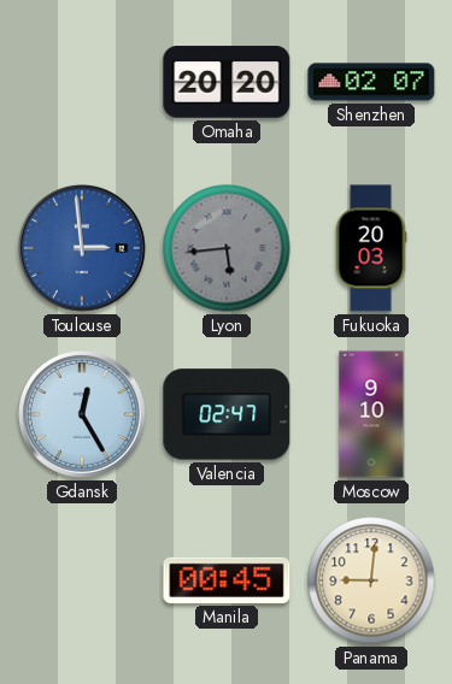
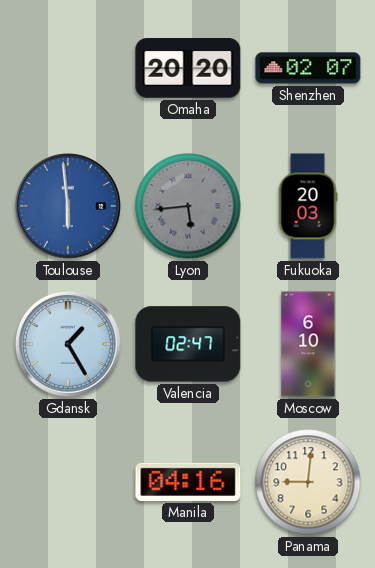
Toulouse: 2:59 -> 5:59 (69, 207)
Gdansk: 12:25 -> 1:25 (69, 345)
Moscow: 9:10 -> 6:10 (308, 344)
Manila: 00:45 -> 04:16 (188, 482)
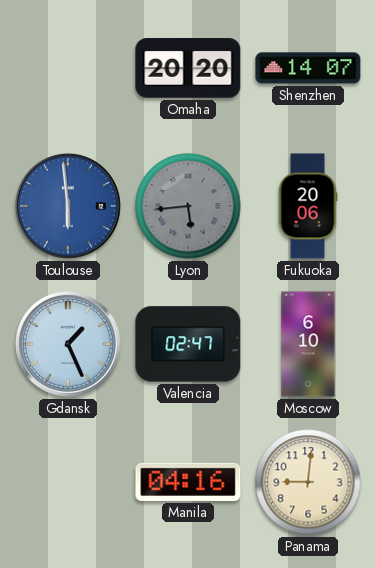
Shenzhen: 02:07 -> 14:07 (308, 68)
Fukuoka: 20:03 -> 20:06 (308, 206)
Gdansk: 1:25 -> 1:26 (69, 345)
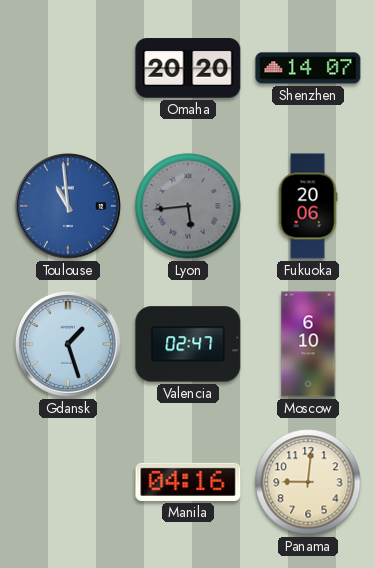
Toulouse: 5:59 -> 10:59 (69, 207)
Gdansk: 1:26 -> 1:27 (69, 345)
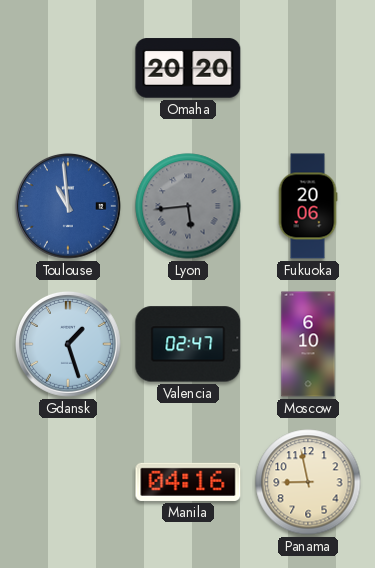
Shenzhen: 14:07 -> none (308, 68)
Panama: 9:01 -> 8:58 (308, 482)
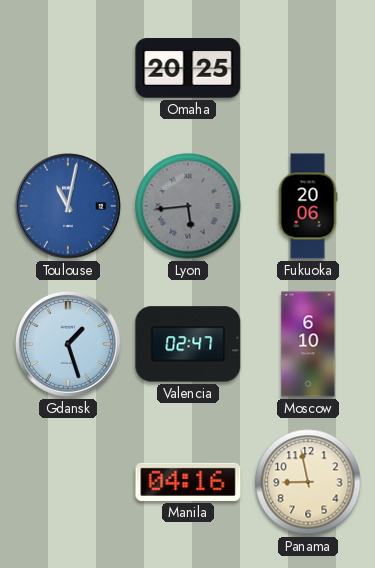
Omaha: 20:20 -> 20:25 (188, 68)
Toulouse: 10:59 -> 11:02 (69, 207)
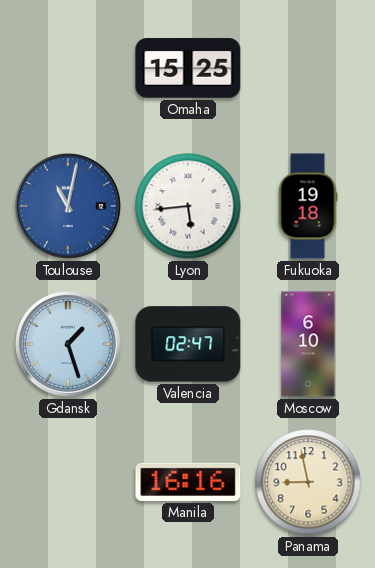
Omaha: 20:25 -> 15:25 (188, 68)
Lyon dial: grey -> white (188, 206)
Fukuoka: 20:06 -> 19:18 (308, 206)
Manila: 04:16 -> 16:16 (188, 482)
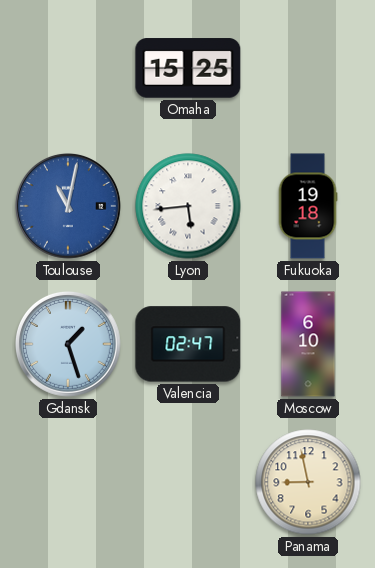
Manila: 16:16 -> none (188, 482)
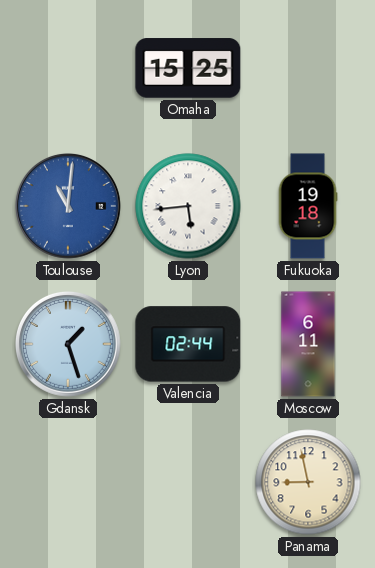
Toulouse: 11:02 -> 11:01 (69, 207)
Valencia: 02:47 -> 02:44 (188, 344)
Moscow: 6:10 -> 6:11 (308, 344)
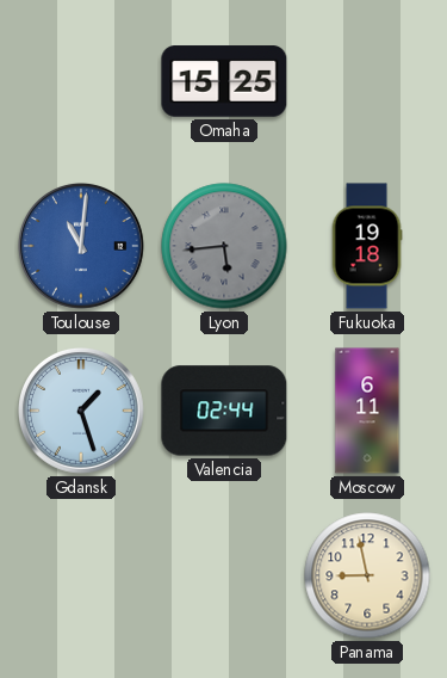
Lyon dial: white -> grey (224, 246)
